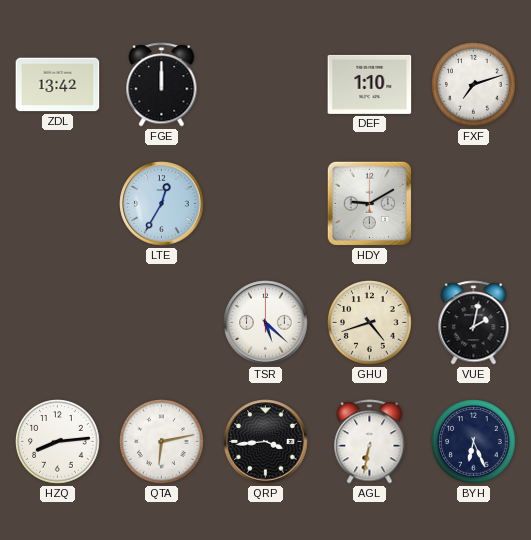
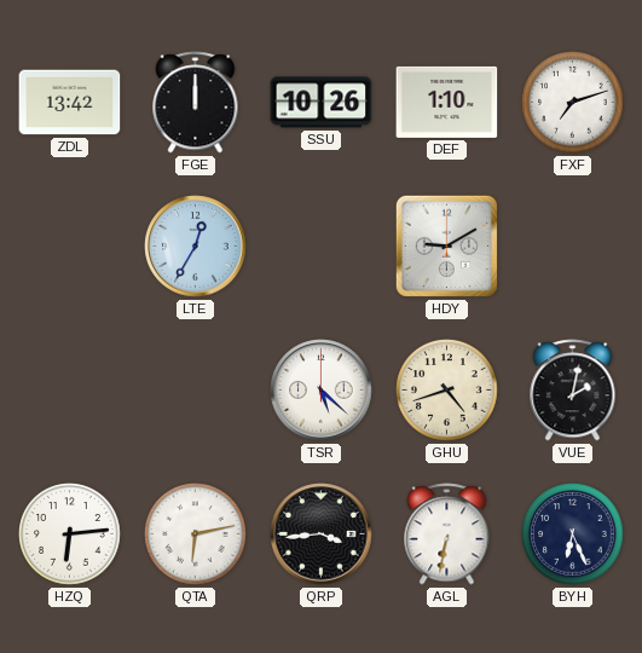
SSU: none -> 10:26 (322, 103)
HZQ: 8:14 -> 6:14 (70, 534)
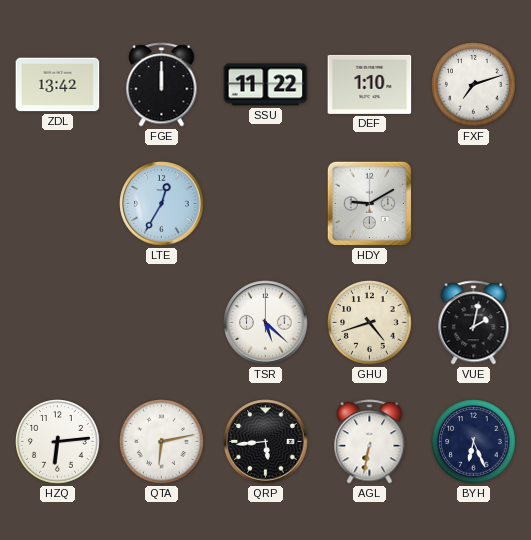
SSU: 10:26 -> 11:22 (266, 85)
QRP: 3:44 -> 5:44 (266, 442)
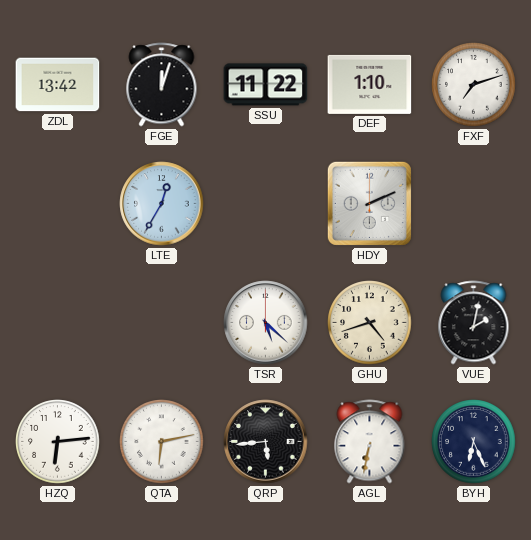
FGE: 12:00 -> 12:03 (162, 85)
HDY: 9:10 -> 2:11 (369, 203)
